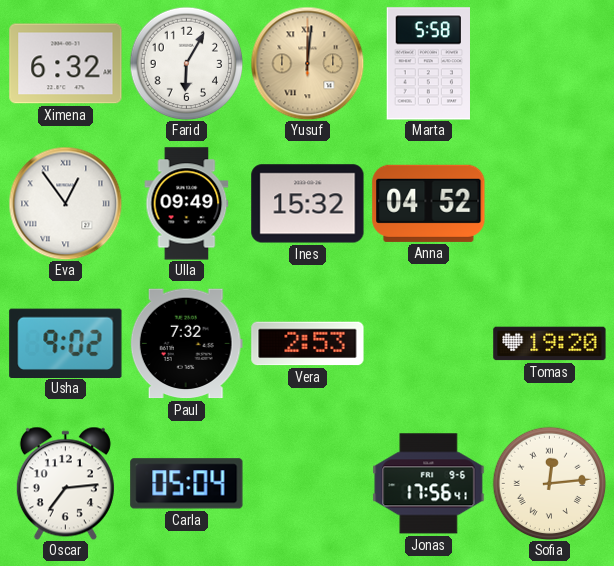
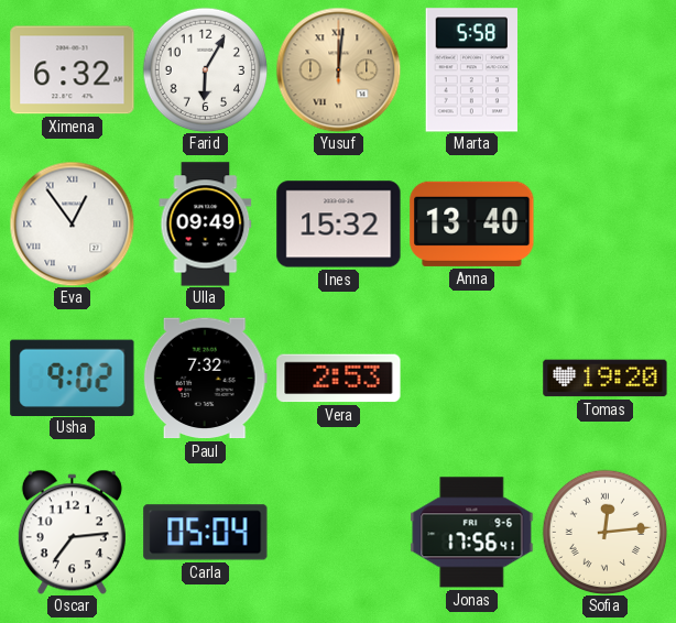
Anna: 04:52 -> 13:40 (472, 223)
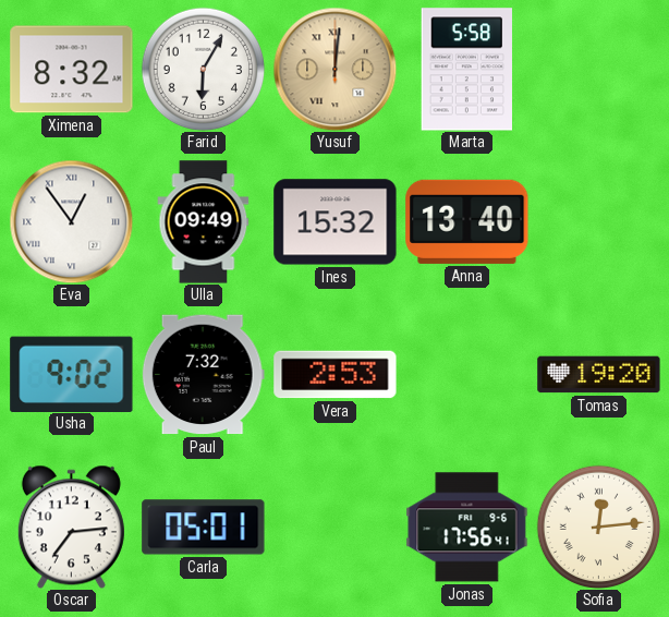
Ximena: 6:32 -> 8:32 (72, 70)
Carla: 05:04 -> 05:01 (204, 528)
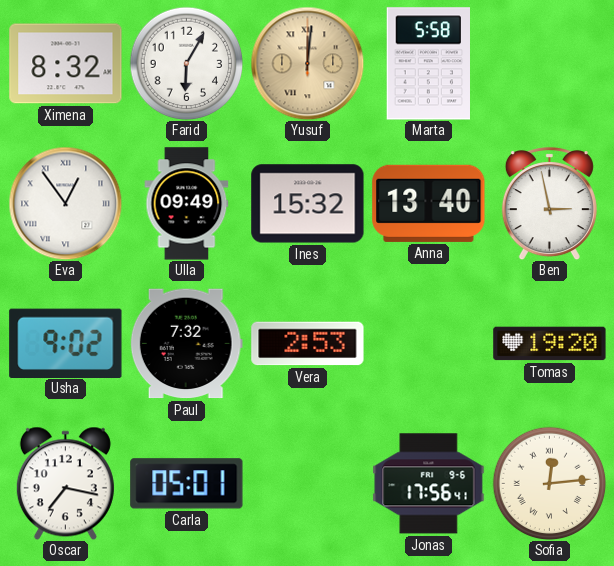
Ben: none -> 2:58 (549, 204)
Oscar: 7:14 -> 7:17 (65, 483)
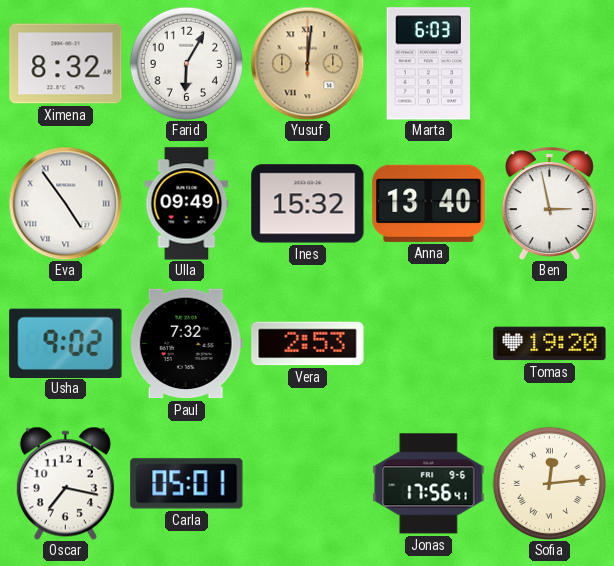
Marta: 5:58 -> 6:03 (428, 64)
Eva: 12:54 -> 4:54 (65, 203)
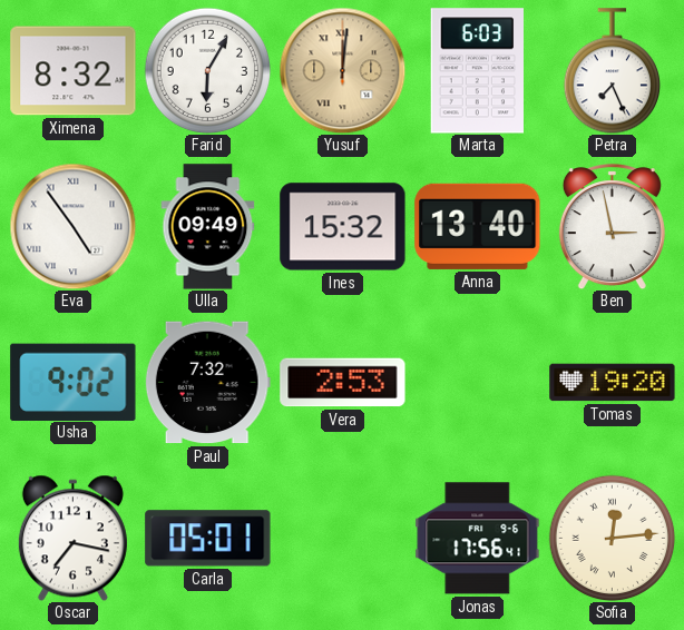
Petra: none -> 7:26 (612, 71)
